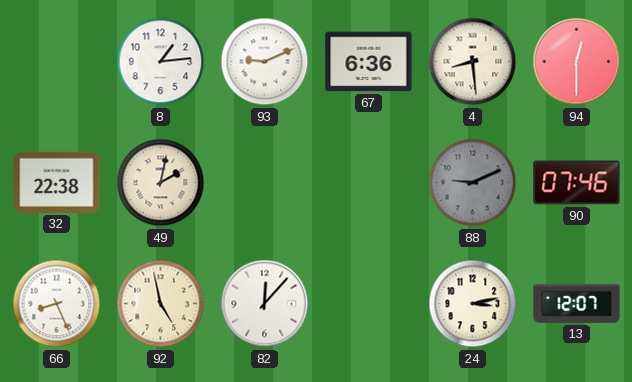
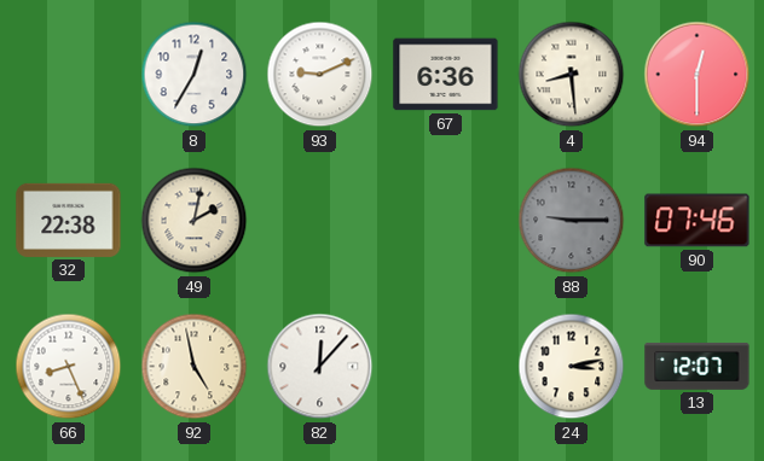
8: 1:14 -> 12:35 (195, 75)
88: 9:11 -> 9:15 (572, 221)
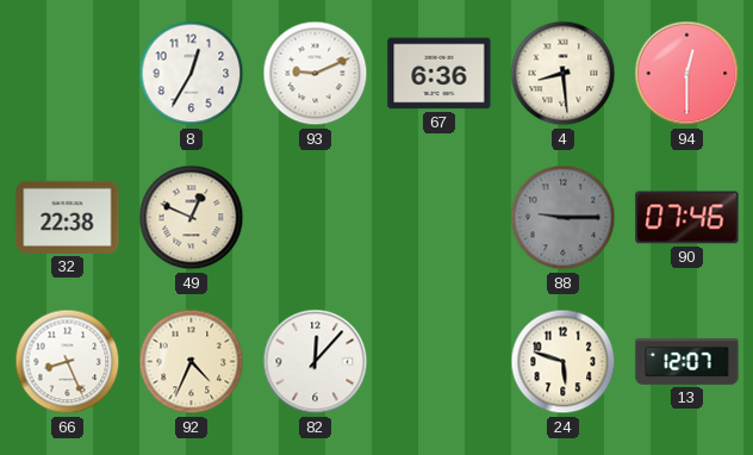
49: 2:02 -> 12:49 (192, 218)
92: 4:58 -> 4:34 (192, 362)
24: 3:13 -> 5:48 (564, 362)
